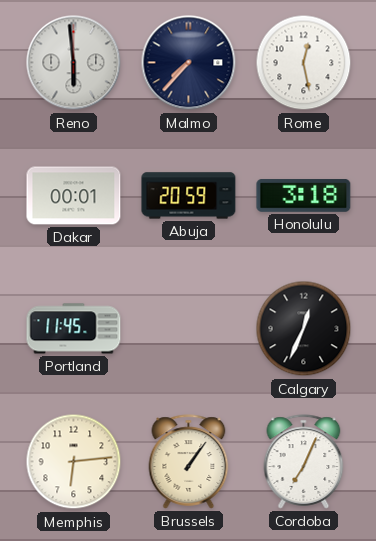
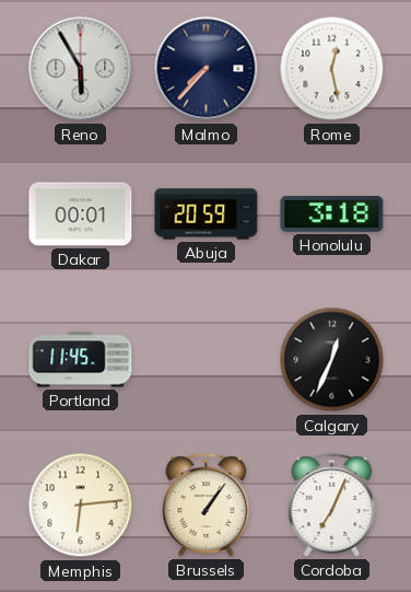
Reno: 5:59 -> 5:55 (81, 69)
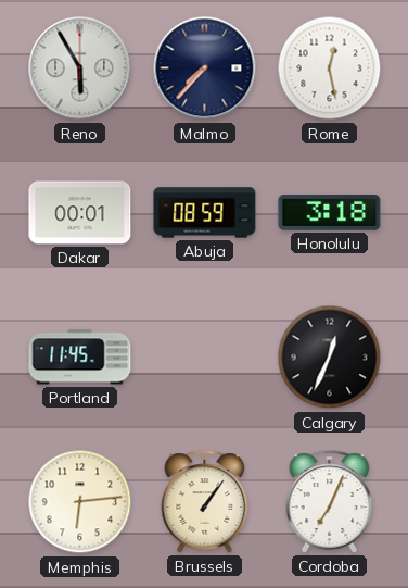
Abuja: 20:59 -> 08:59 (205, 213)
